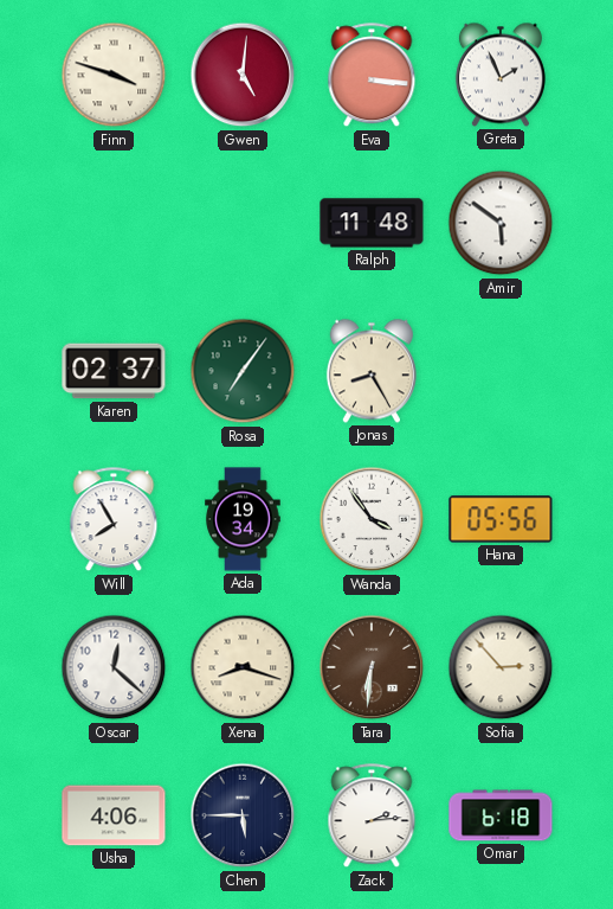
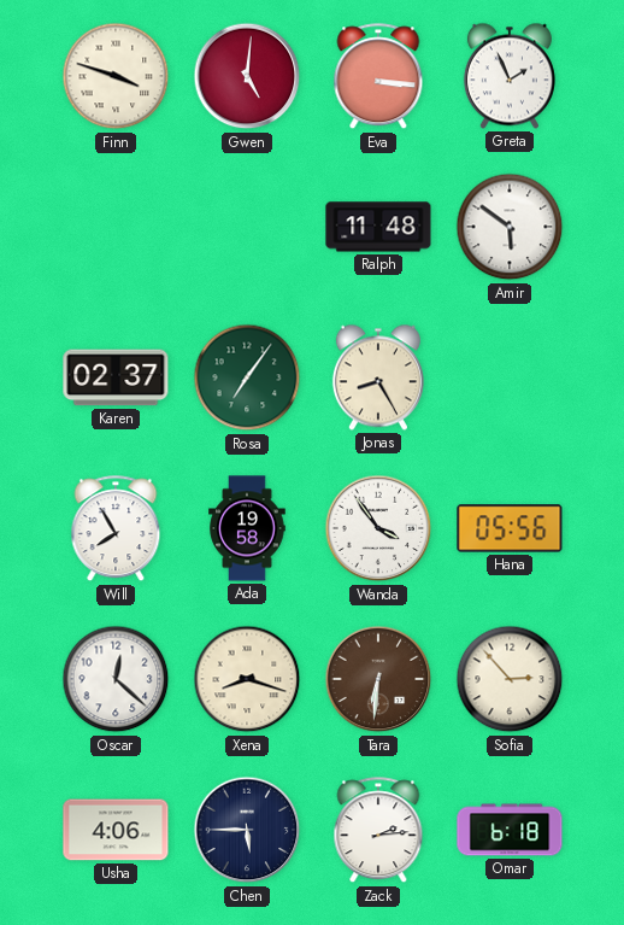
Ada: 19:34 -> 19:58 (247, 528)
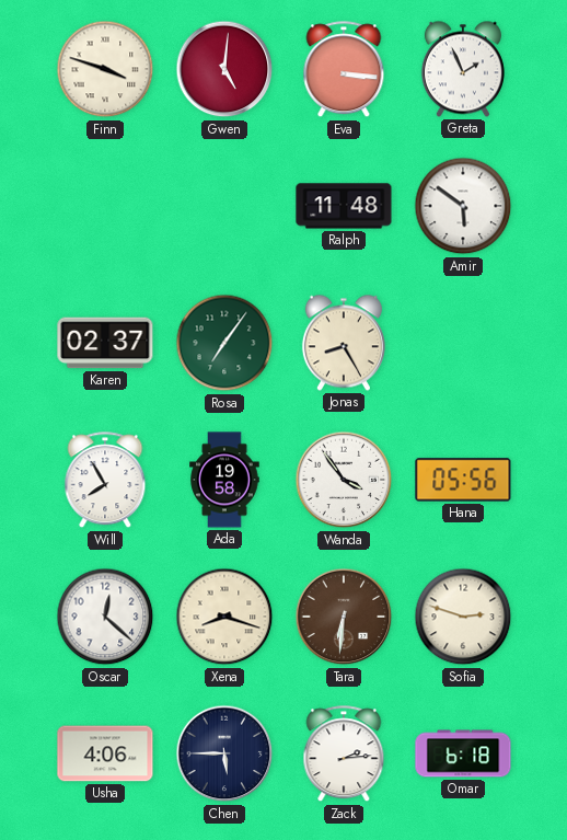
Sofia: 2:53 -> 2:48 (463, 617)
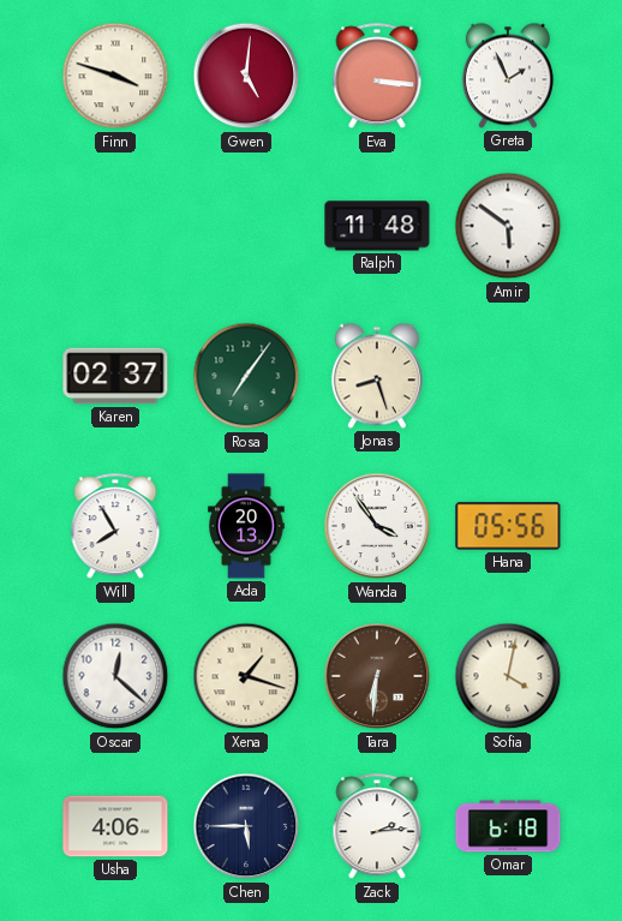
Jonas: 8:25 -> 8:27 (377, 376)
Ada: 19:58 -> 20:13 (246, 526)
Xena: 8:18 -> 1:18 (246, 676)
Sofia: 2:48 -> 4:02 (508, 676)
